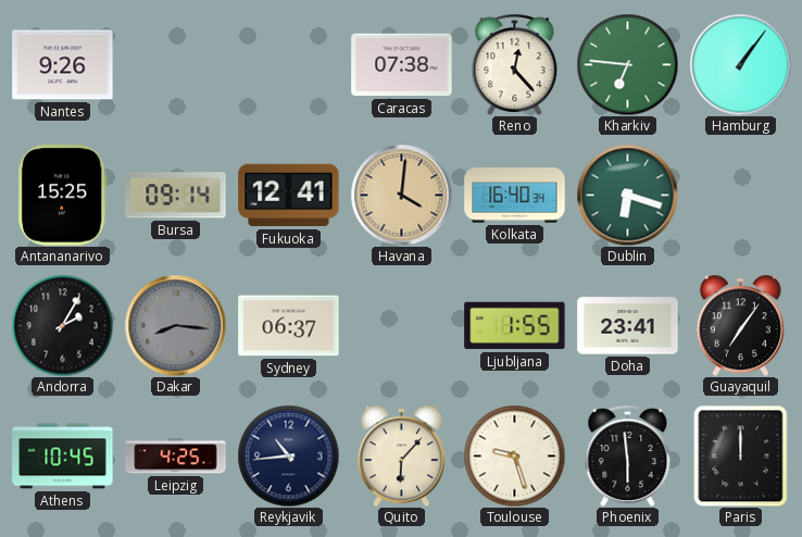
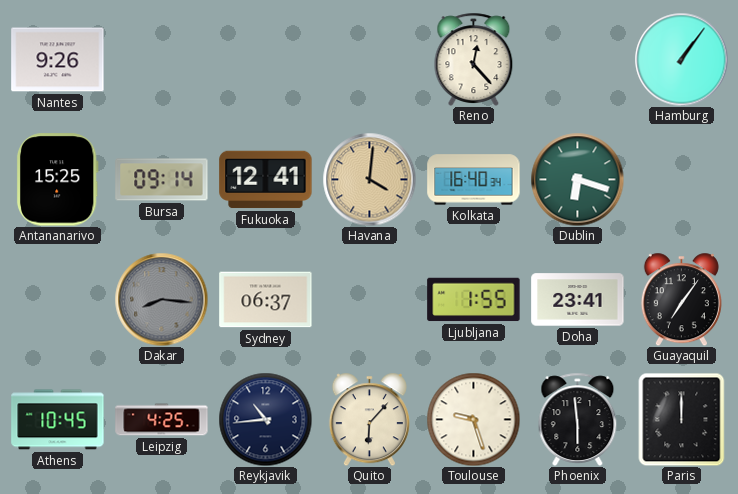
Caracas: 07:38 -> none (402, 65)
Kharkiv: 6:46 -> none (627, 64)
Andorra: 2:05 -> none (62, 325)
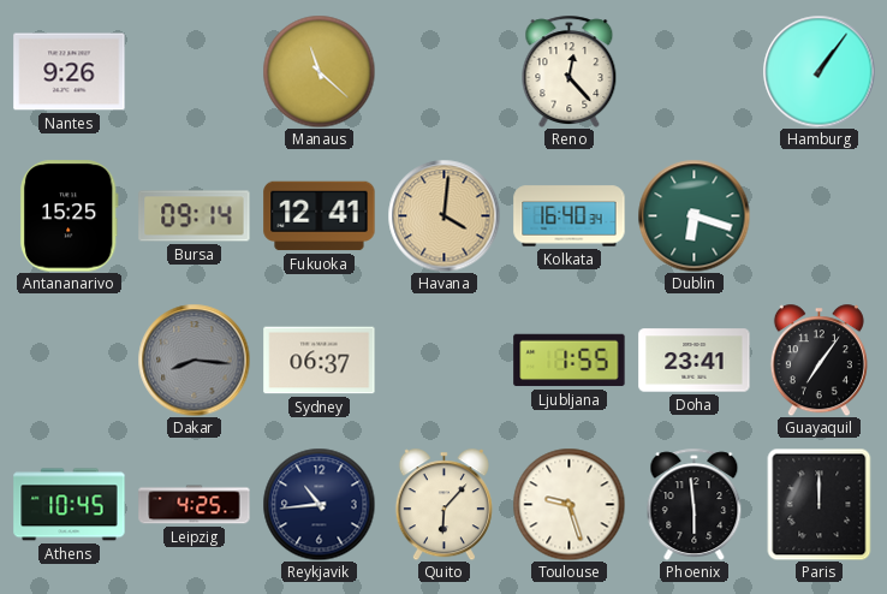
Manaus: none -> 11:22 (319, 71)
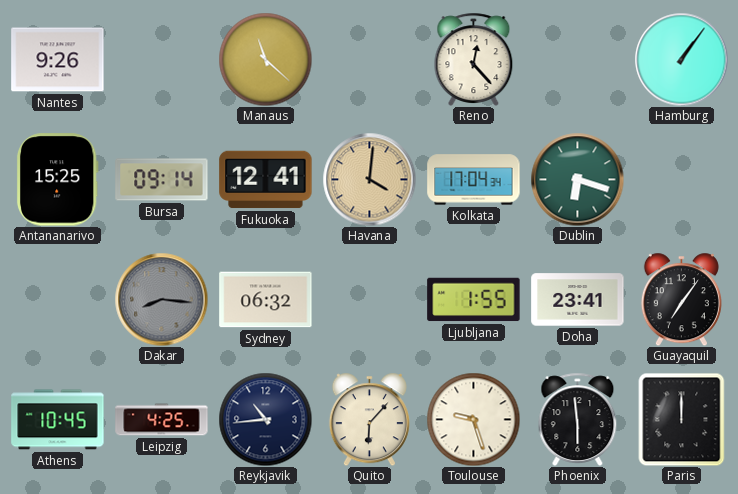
Kolkata: 16:40 -> 17:04 (474, 180)
Sydney: 06:37 -> 06:32 (266, 300)
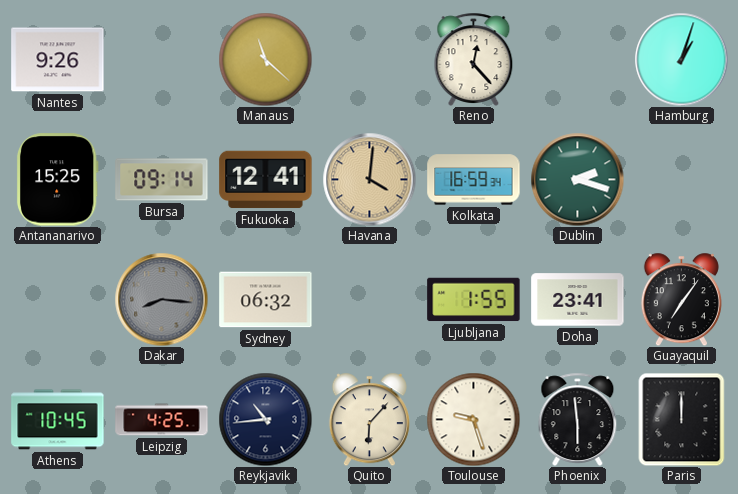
Hamburg: 1:06 -> 1:03 (681, 59)
Kolkata: 17:04 -> 16:59 (474, 180)
Dublin: 6:18 -> 2:18 (577, 179)
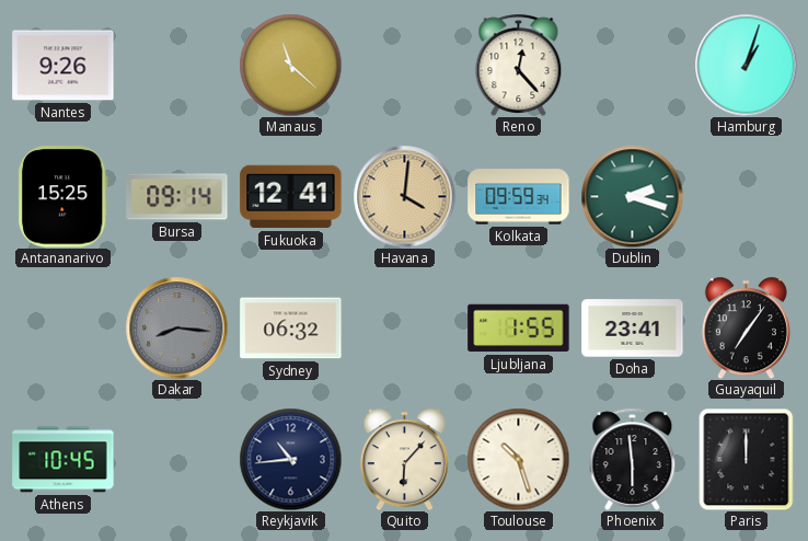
Kolkata: 16:59 -> 09:59 (519, 197)
Leipzig: 4:25 -> none (162, 420)
Toulouse: 9:27 -> 10:27 (518, 459)
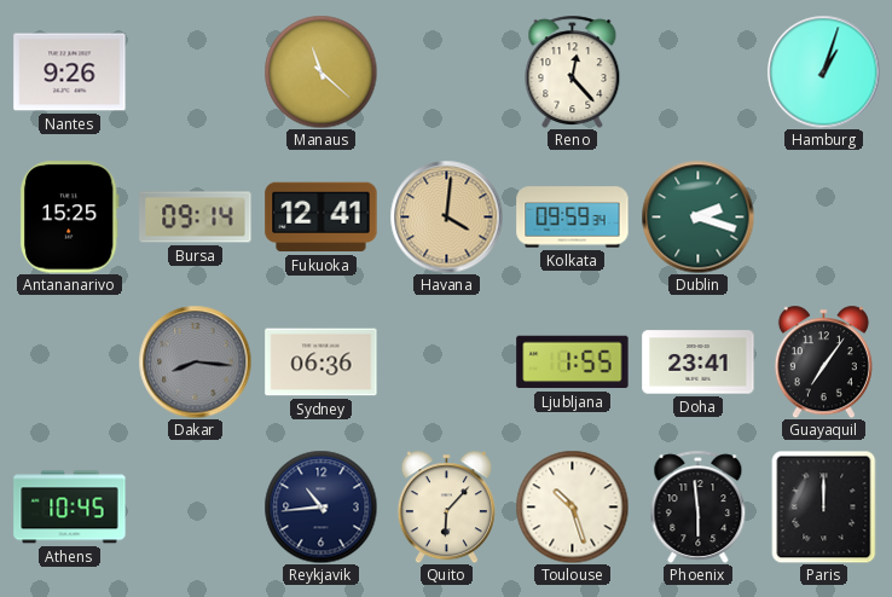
Sydney: 06:32 -> 06:36 (322, 363)
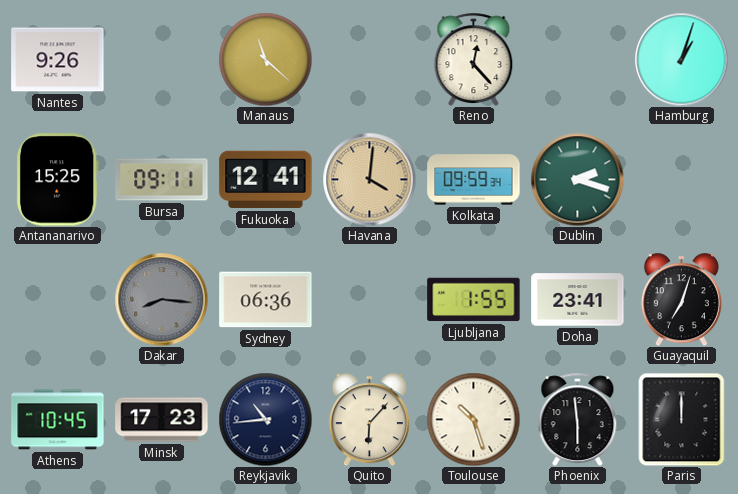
Bursa: 09:14 -> 09:11 (162, 180)
Guayaquil: 7:06 -> 7:03 (681, 299)
Minsk: none -> 17:23 (162, 420)
